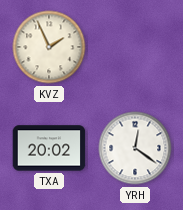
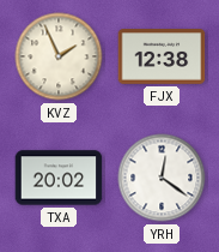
FJX: none -> 12:38 (162, 58)
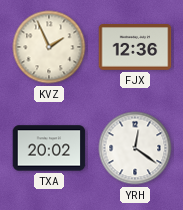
FJX: 12:38 -> 12:36 (135, 48)
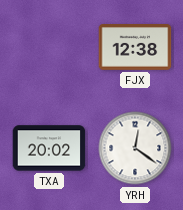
KVZ: 1:56 -> none (49, 47)
FJX: 12:36 -> 12:38 (135, 48)
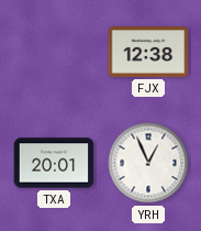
TXA: 20:02 -> 20:01 (54, 163)
YRH: 12:21 -> 12:56 (148, 163)
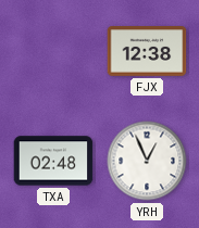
TXA: 20:01 -> 02:48 (53, 161)
